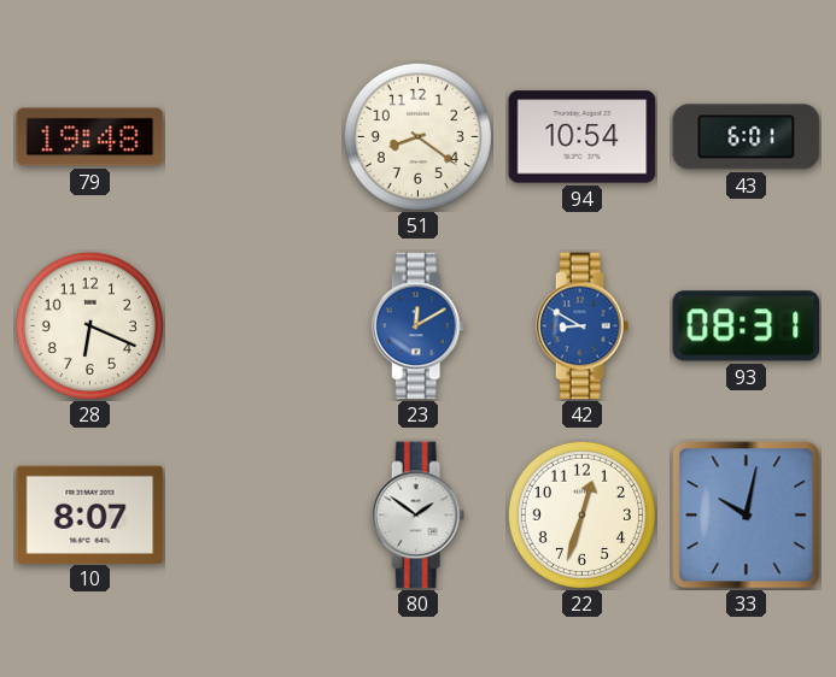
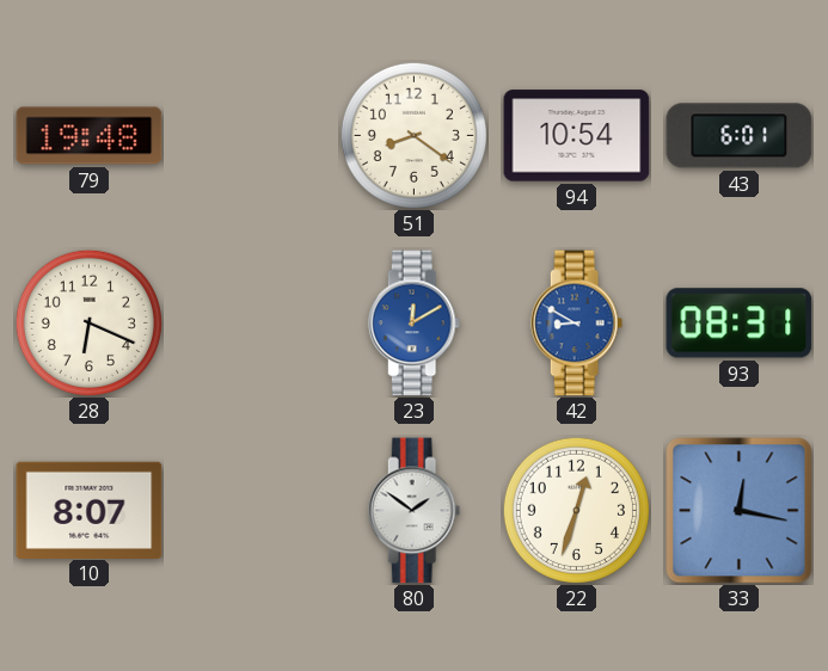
33: 10:02 -> 12:17 (740, 511)
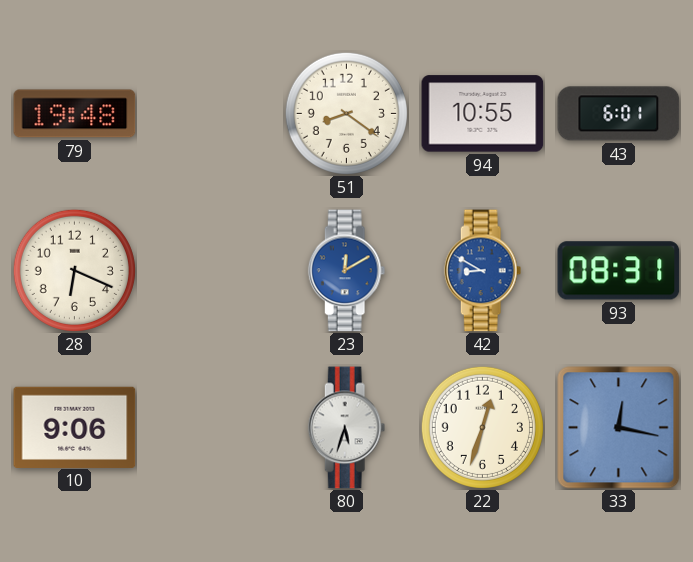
94: 10:54 -> 10:55 (483, 114)
10: 8:07 -> 9:06 (75, 427)
80: 1:51 -> 5:33 (347, 428)
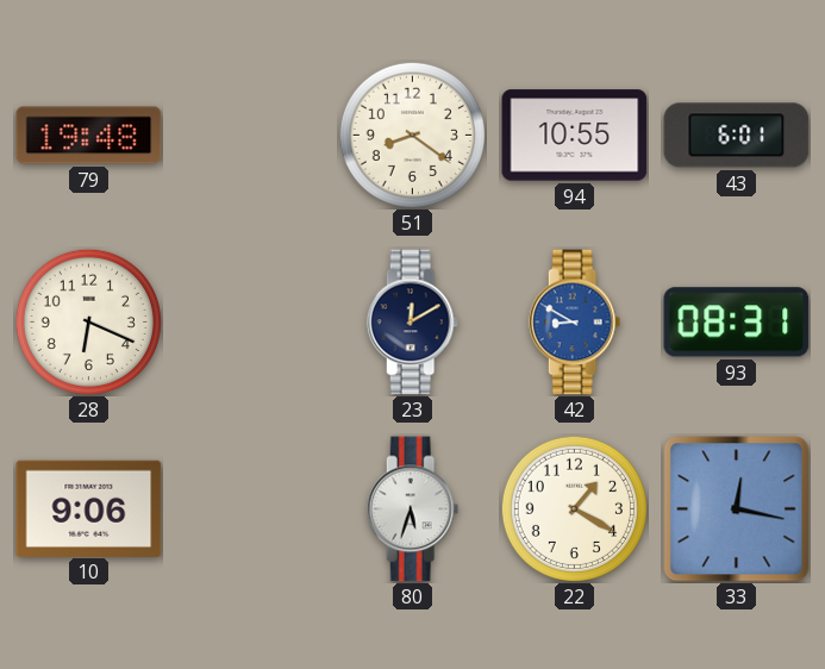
23 dial: blue -> navy (413, 323)
22: 12:33 -> 1:20 (574, 508)
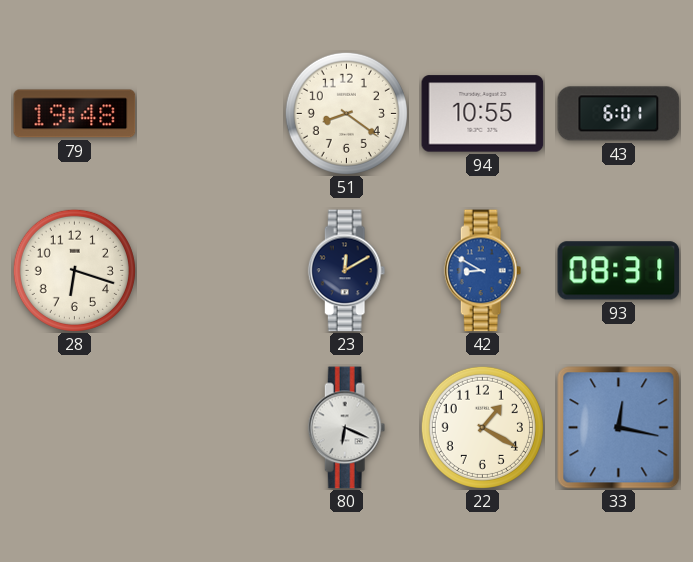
28: 6:19 -> 6:18 (74, 270)
10: 9:06 -> none (89, 508)
80: 5:33 -> 6:19 (347, 428)
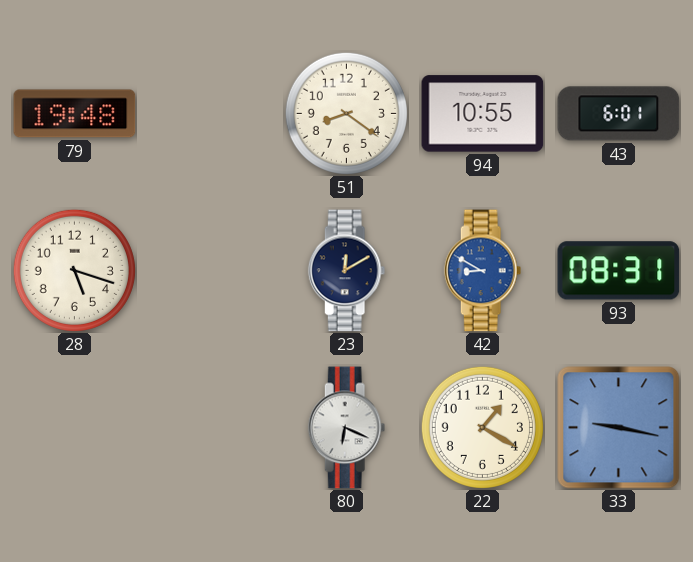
28: 6:18 -> 5:18 (74, 270)
33: 12:17 -> 9:17 (619, 428)
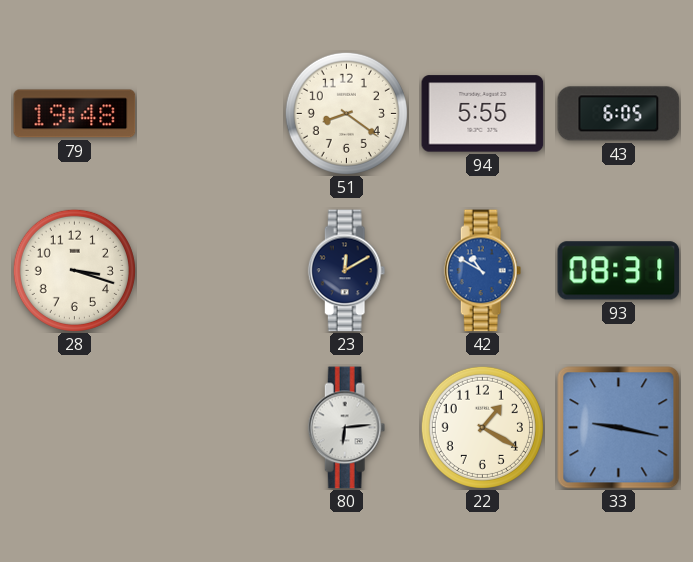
94: 10:55 -> 5:55 (483, 114)
43: 6:01 -> 6:05 (619, 114)
28: 5:18 -> 3:18 (74, 270)
42: 8:50 -> 10:50 (483, 271)
80: 6:19 -> 6:14 (347, 428)
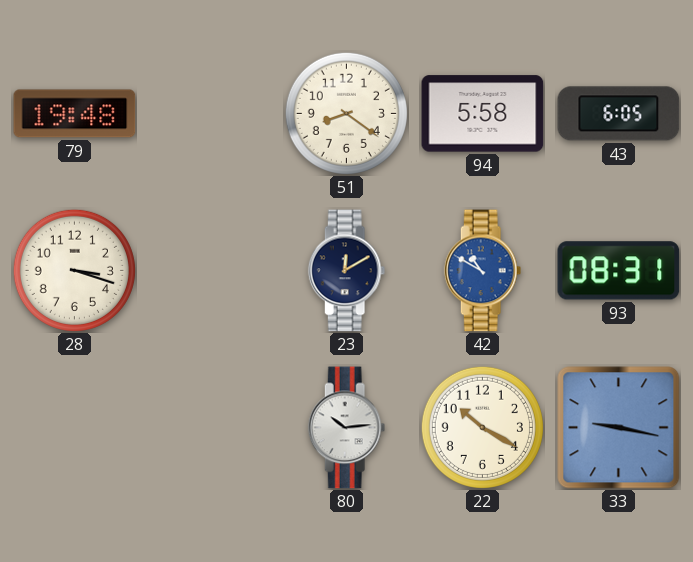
94: 5:55 -> 5:58 (483, 114)
80: 6:14 -> 10:14 (347, 428)
22: 1:20 -> 10:20 (482, 427)
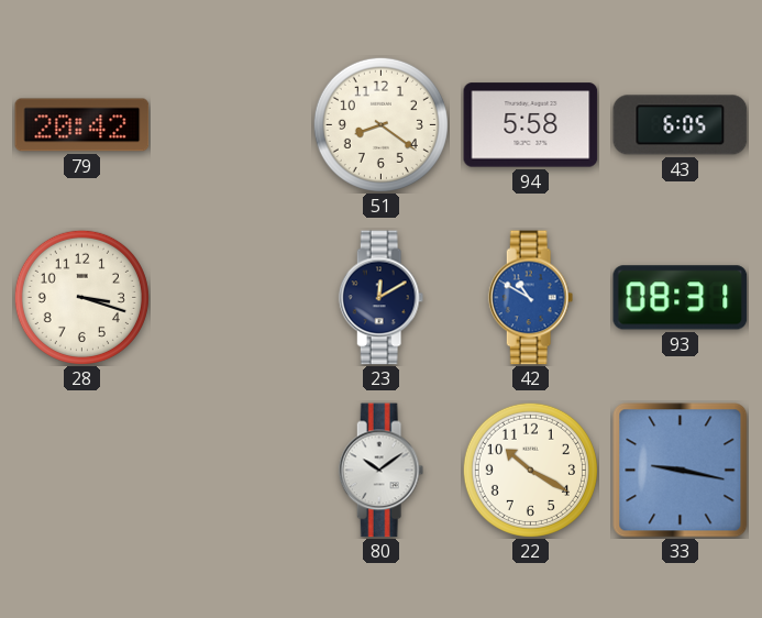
79: 19:48 -> 20:42 (82, 125)
80: 10:14 -> 10:09 (382, 471)
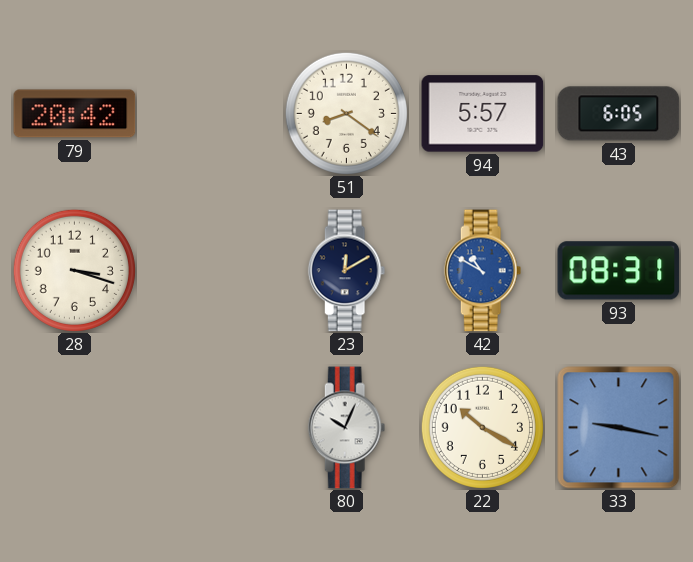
94: 5:58 -> 5:57 (483, 114)
80: 10:09 -> 10:04 (347, 428)
